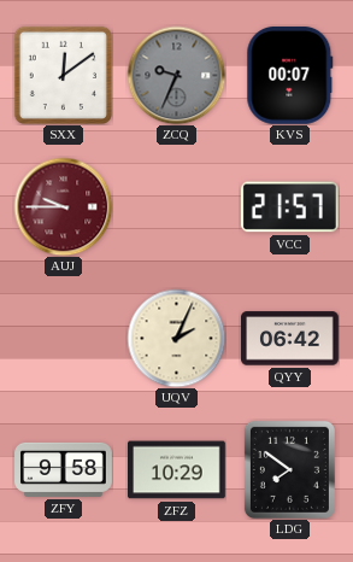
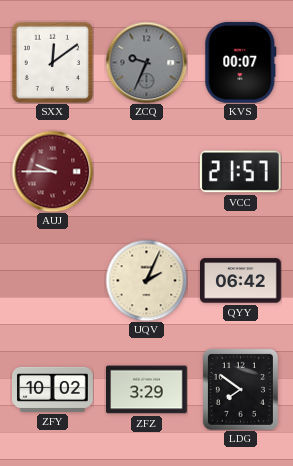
ZFY: 9:58 -> 10:02 (53, 389)
ZFZ: 10:29 -> 3:29 (147, 390)
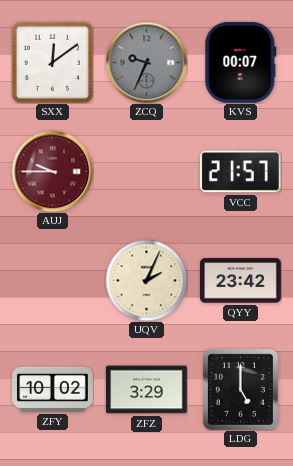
QYY: 06:42 -> 23:42 (241, 281)
LDG: 7:51 -> 5:00 (240, 389)
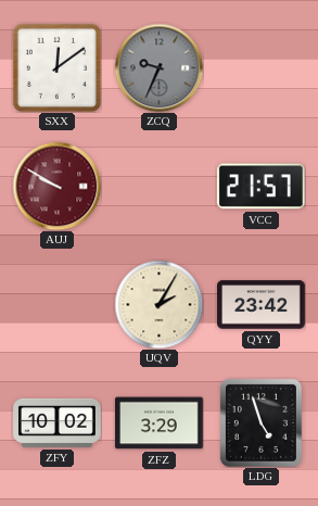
KVS: 00:07 -> none (241, 62)
AUJ: 9:45 -> 9:50 (56, 186)
UQV: 2:04 -> 2:05 (158, 304)
LDG: 5:00 -> 4:57 (260, 422)
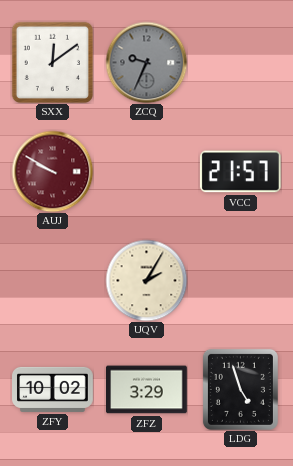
QYY: 23:42 -> none (262, 305)
